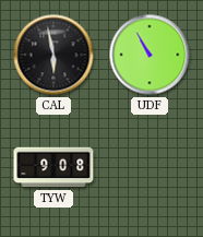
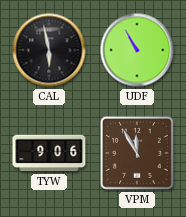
TYW: 9:08 -> 9:06 (49, 153)
VPM: none -> 11:55 (137, 153)
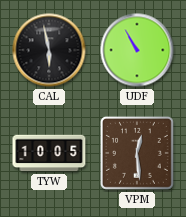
TYW: 9:06 -> 10:05 (49, 153)
VPM: 11:55 -> 12:29 (137, 153)
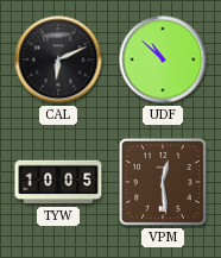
CAL: 5:58 -> 6:11 (58, 59)
UDF: 10:55 -> 10:52 (163, 59)
